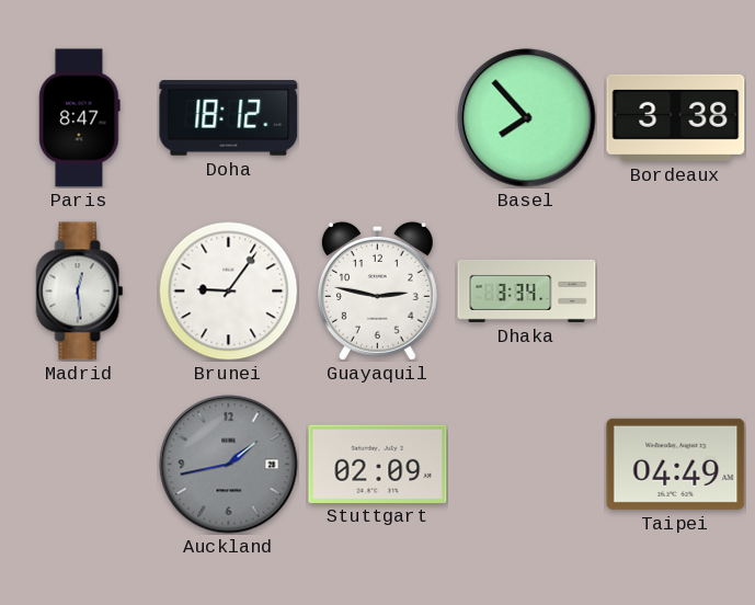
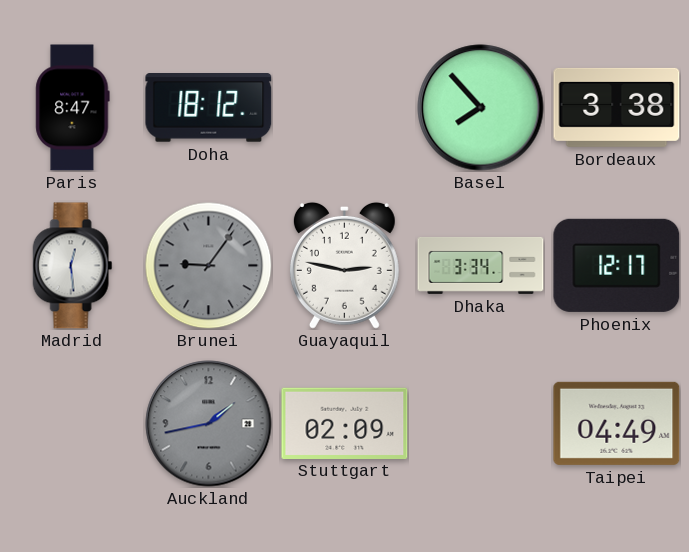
Brunei dial: white -> grey (208, 265)
Phoenix: none -> 12:17 (617, 265)
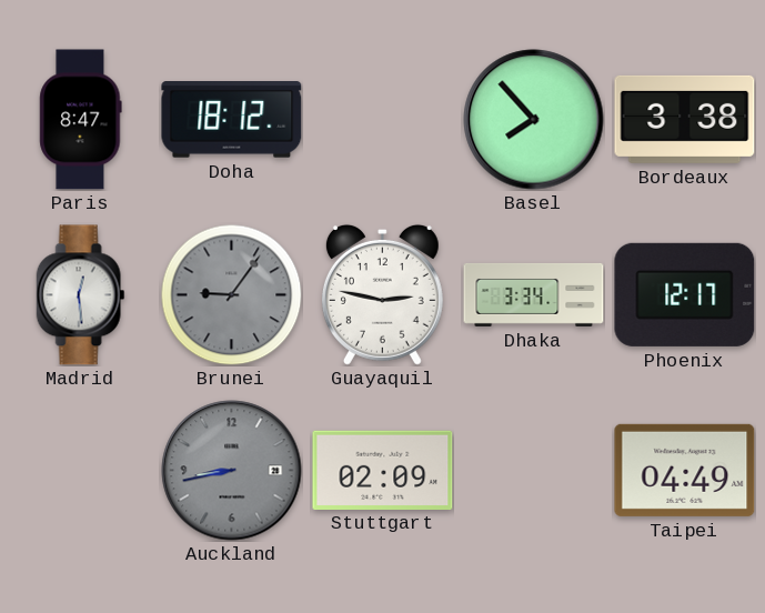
Auckland: 1:43 -> 8:43 (232, 471)
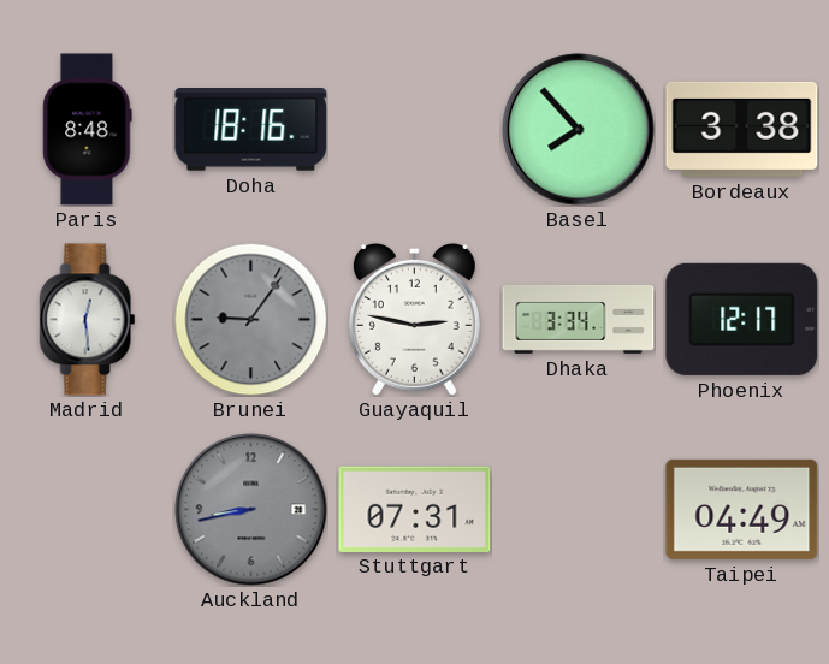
Paris: 8:47 -> 8:48 (88, 130)
Doha: 18:12 -> 18:16 (251, 130)
Stuttgart: 02:09 -> 07:31 (415, 509)
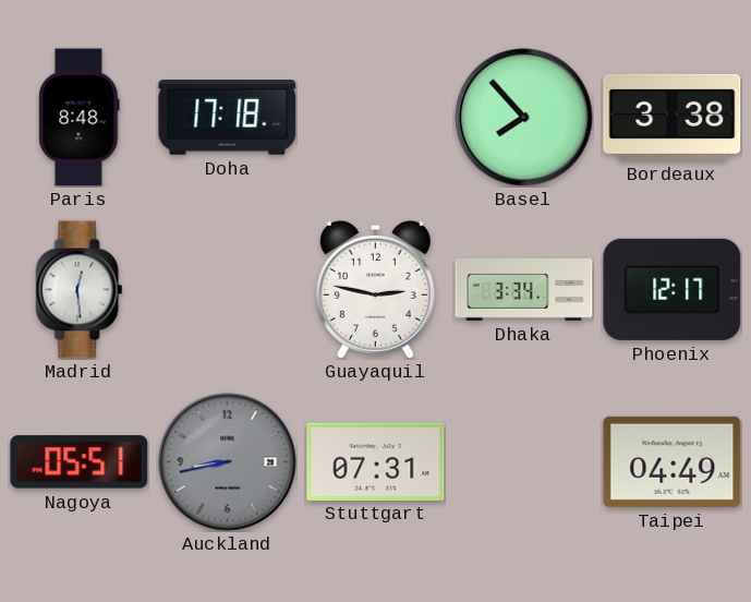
Doha: 18:16 -> 17:18 (228, 118)
Brunei: 9:06 -> none (250, 319)
Nagoya: none -> 05:51 (80, 462)
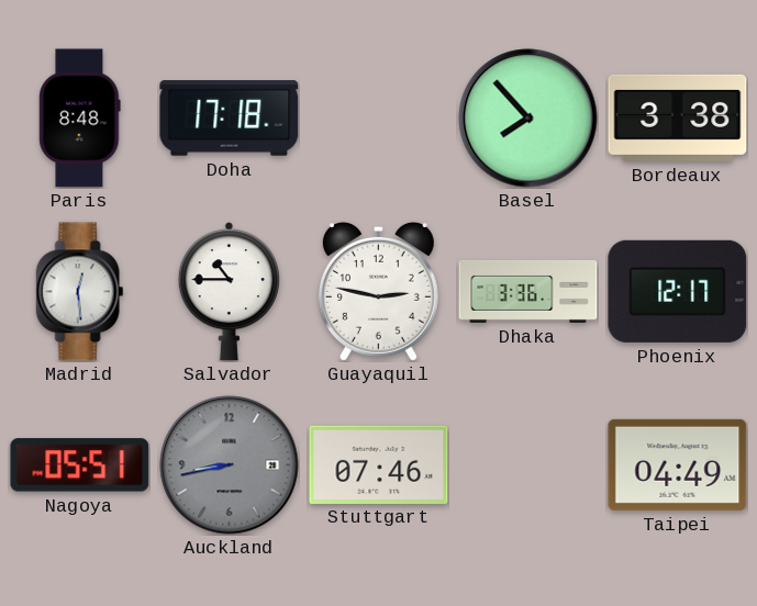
Salvador: none -> 10:45 (229, 291)
Dhaka: 3:34 -> 3:36 (528, 291)
Stuttgart: 07:31 -> 07:46 (379, 464)
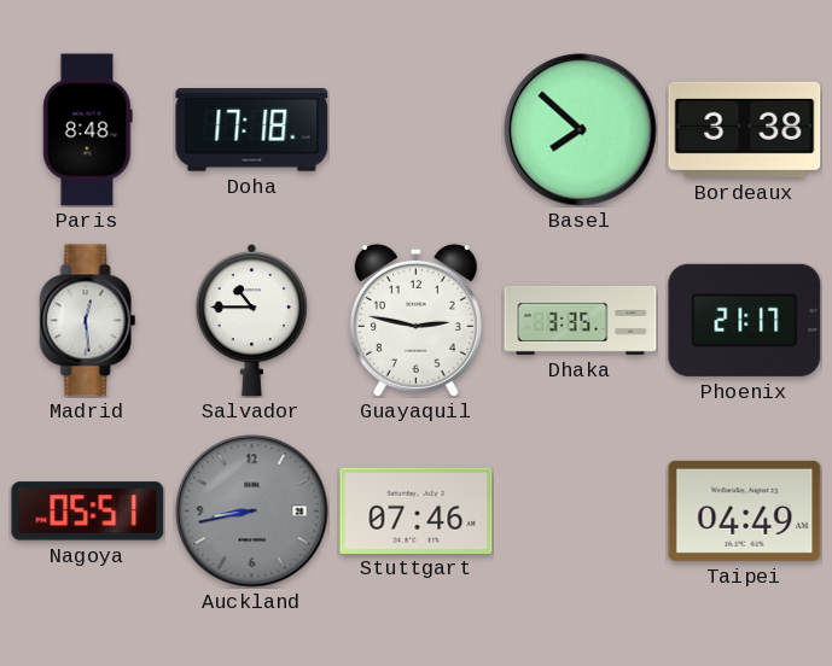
Basel: 7:53 -> 7:52 (581, 130)
Dhaka: 3:36 -> 3:35 (581, 320)
Phoenix: 12:17 -> 21:17 (745, 320)
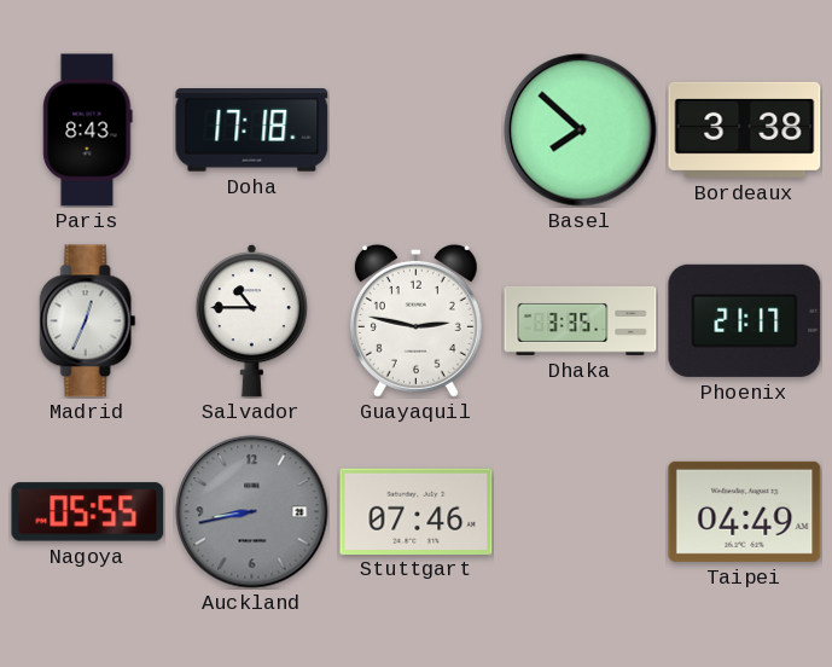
Paris: 8:48 -> 8:43 (88, 130)
Madrid: 12:29 -> 12:34 (88, 321)
Nagoya: 05:51 -> 05:55 (88, 512)
